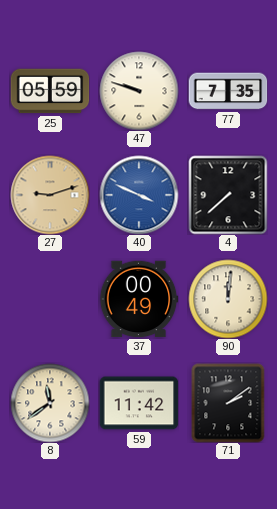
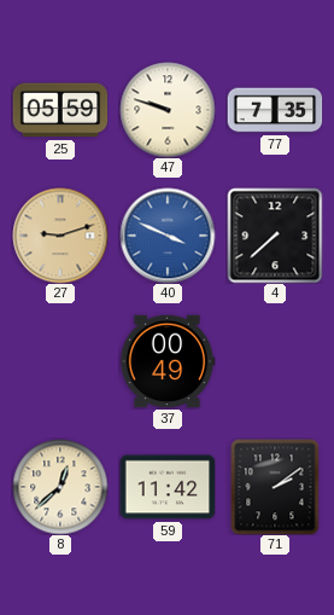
90: 12:01 -> none (228, 299)
8: 11:39 -> 12:38 (60, 487)
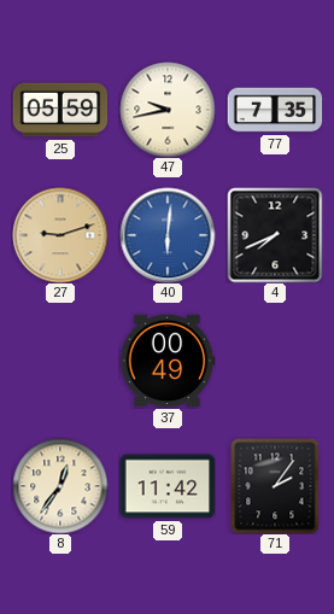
47: 9:48 -> 9:43 (168, 110)
40: 3:49 -> 6:01 (168, 235)
4: 7:38 -> 7:41 (275, 235)
8: 12:38 -> 12:36 (60, 486)
71: 2:09 -> 2:06 (275, 486)
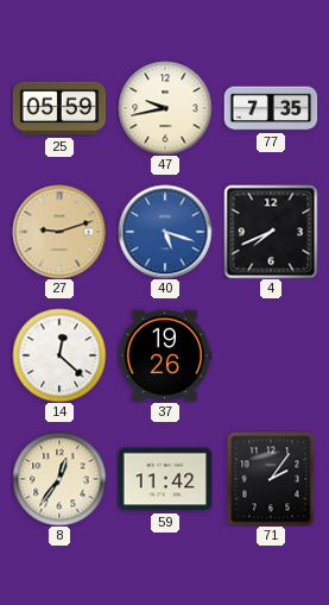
40: 6:01 -> 5:18 (165, 232)
14: none -> 12:22 (59, 355)
37: 00:49 -> 19:26 (165, 355)
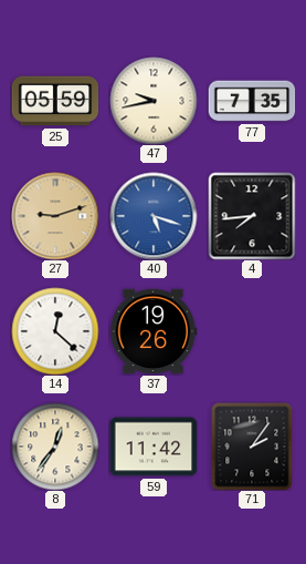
4: 7:41 -> 7:44 (252, 216)
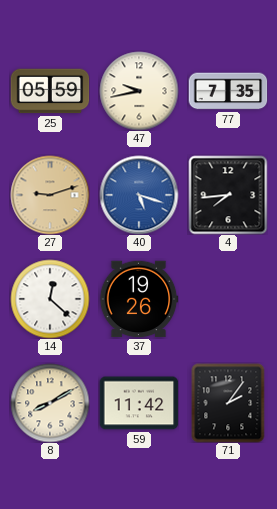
8: 12:36 -> 8:10 (50, 403)
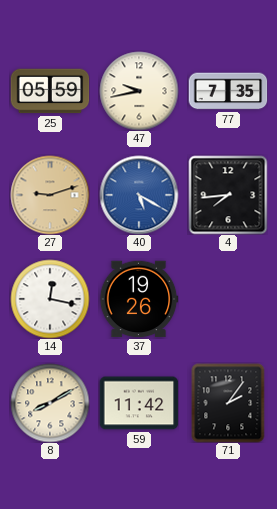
40: 5:18 -> 5:20 (139, 195)
14: 12:22 -> 12:17 (50, 299)
